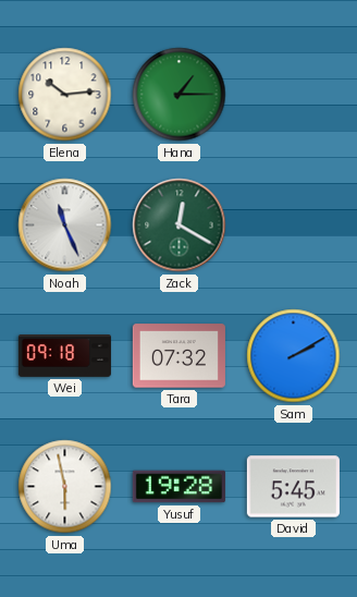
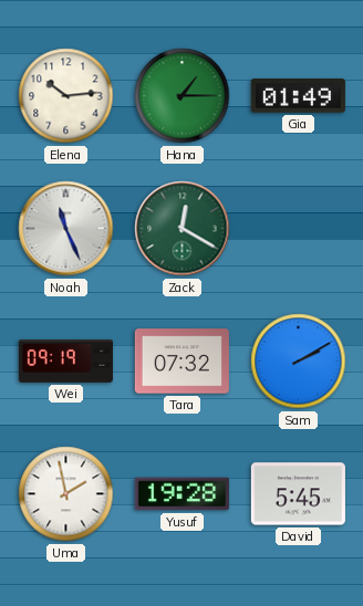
Gia: none -> 01:49 (298, 96)
Wei: 09:18 -> 09:19 (65, 362)
Uma: 5:58 -> 1:58 (66, 494)
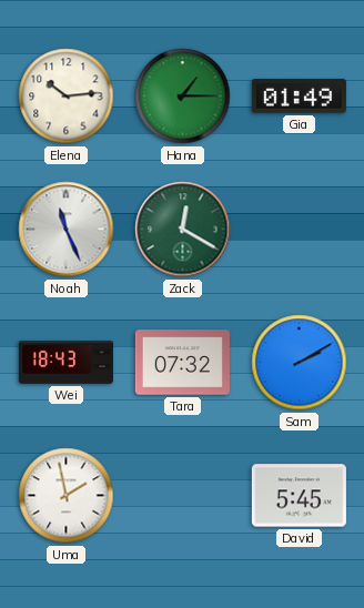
Wei: 09:19 -> 18:43 (65, 363)
Yusuf: 19:28 -> none (181, 494)
